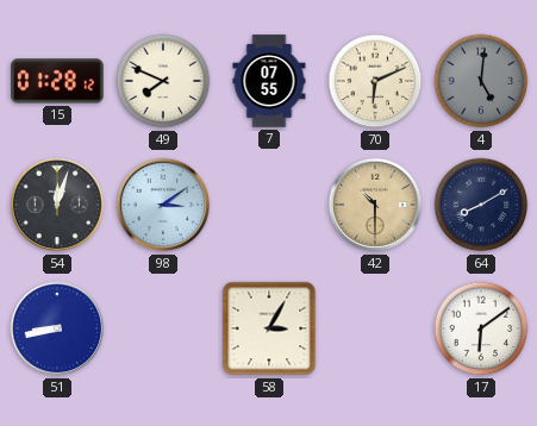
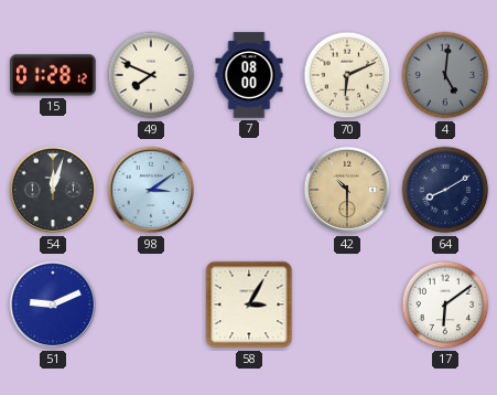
7: 07:55 -> 08:00 (249, 75)
51: 8:43 -> 9:11 (53, 305)
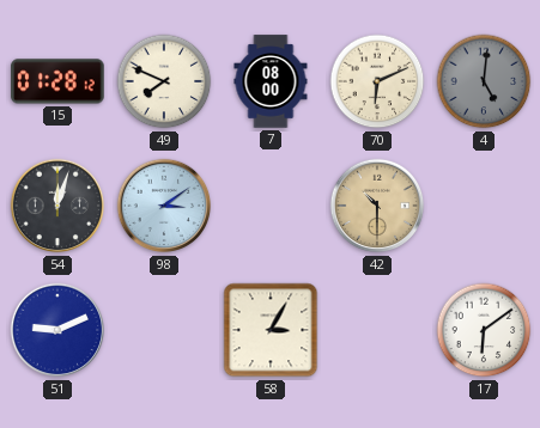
64: 8:10 -> none (445, 190)
